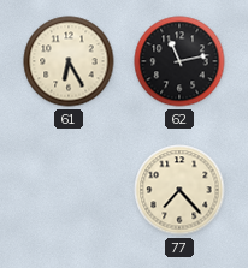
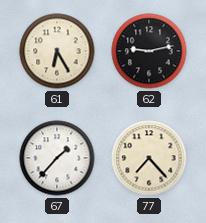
62: 11:13 -> 9:13 (149, 51)
67: none -> 1:37 (57, 158)
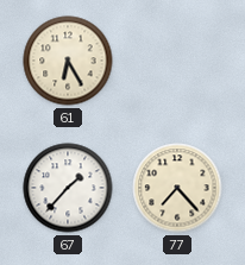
62: 9:13 -> none (149, 51)
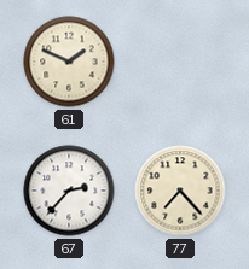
61: 6:25 -> 1:49 (69, 62)
67: 1:37 -> 2:37 (69, 191)
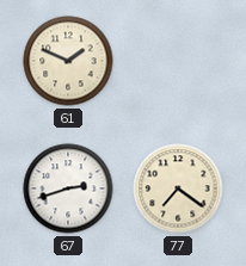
67: 2:37 -> 2:42 (68, 188)
77: 7:23 -> 7:21 (178, 188)
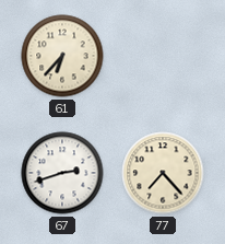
61: 1:49 -> 6:37 (62, 56)
77: 7:21 -> 7:23 (163, 173)
